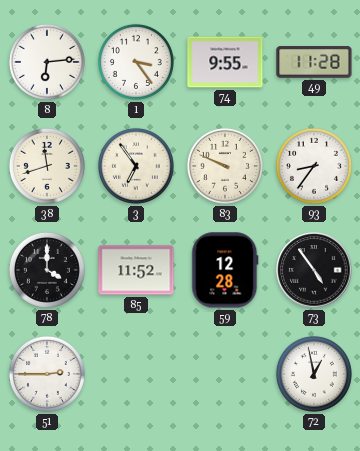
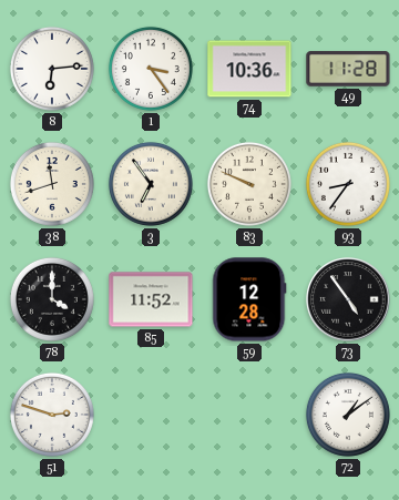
74: 9:55 -> 10:36 (249, 69)
51: 2:45 -> 2:48 (52, 415)
72: 12:58 -> 1:09 (348, 415)
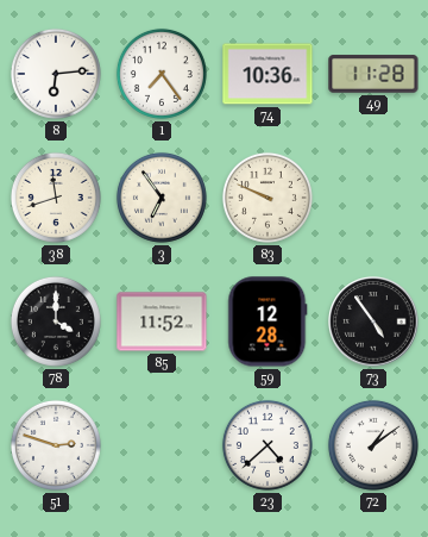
1: 3:24 -> 7:24 (162, 74)
93: 8:36 -> none (348, 184)
23: none -> 4:38 (267, 445)
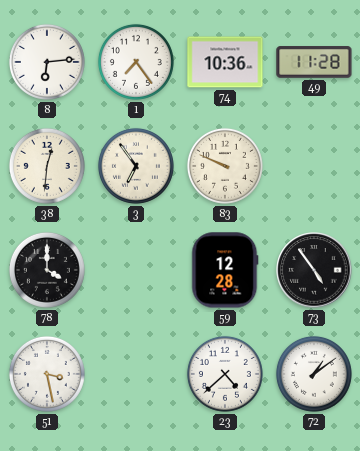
38: 11:42 -> 12:31 (47, 166)
85: 11:52 -> none (162, 321)
51: 2:48 -> 3:28 (47, 374)
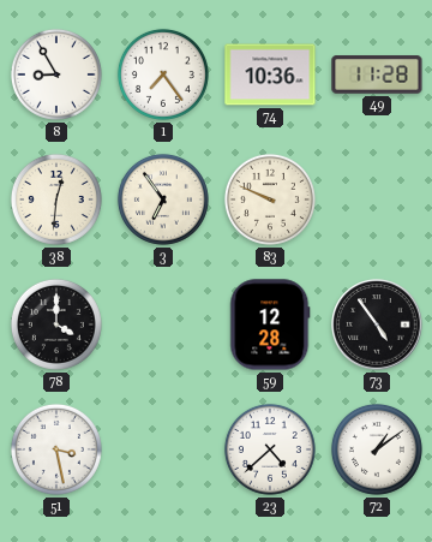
8: 6:14 -> 8:55 (56, 75)
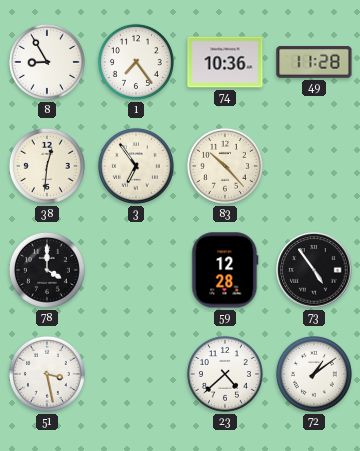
83: 9:49 -> 10:23 (225, 166)
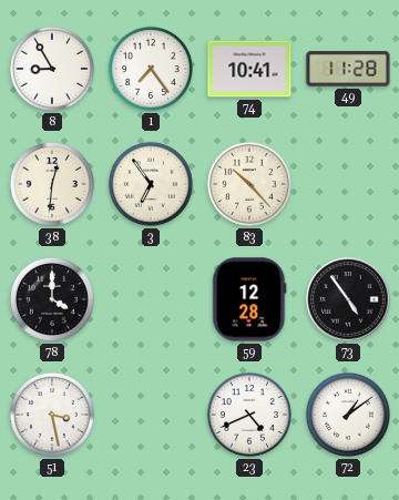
74: 10:36 -> 10:41 (249, 69)
23: 4:38 -> 4:41 (249, 415)
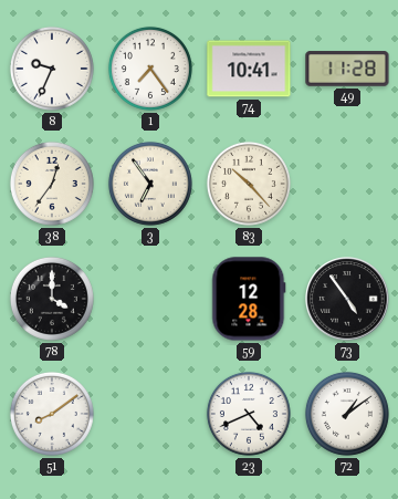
8: 8:55 -> 9:34 (52, 69)
38: 12:31 -> 12:36 (52, 184)
51: 3:28 -> 8:09 (52, 414)
